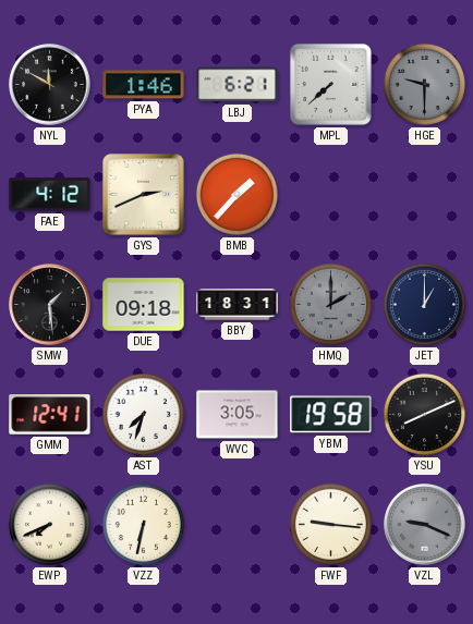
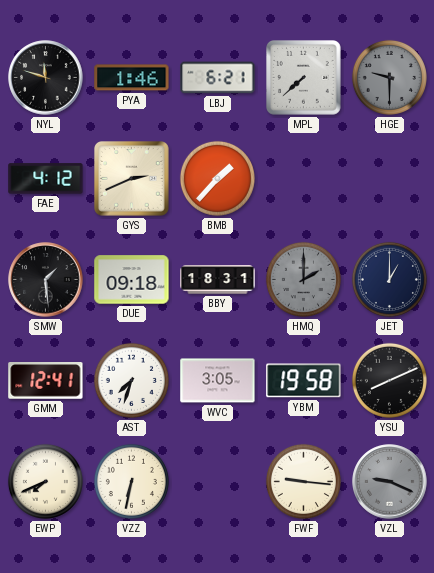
NYL: 11:50 -> 11:48 (46, 78)
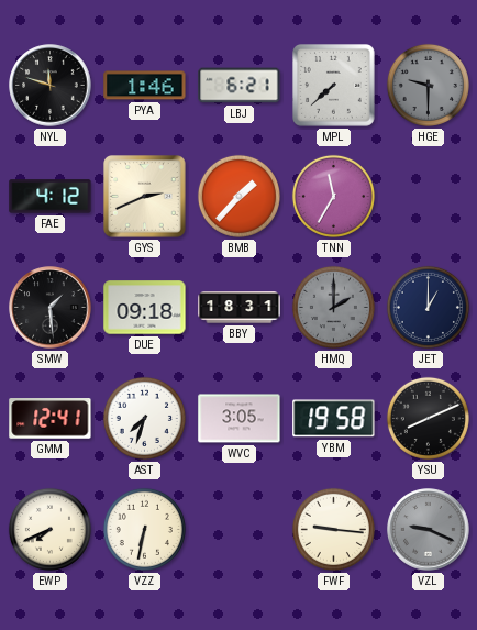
TNN: none -> 11:35 (333, 196)
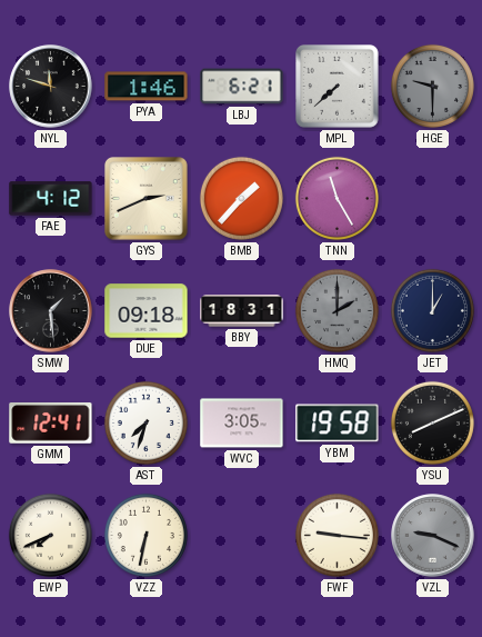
TNN: 11:35 -> 11:25 (337, 198)
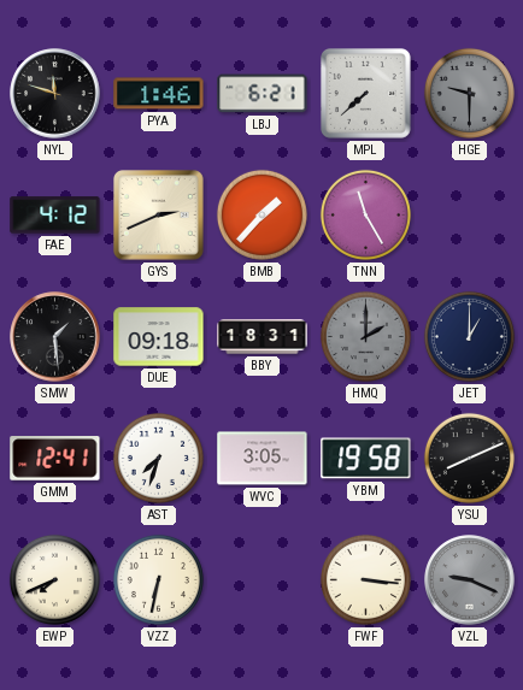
FWF: 9:16 -> 3:16 (365, 579)
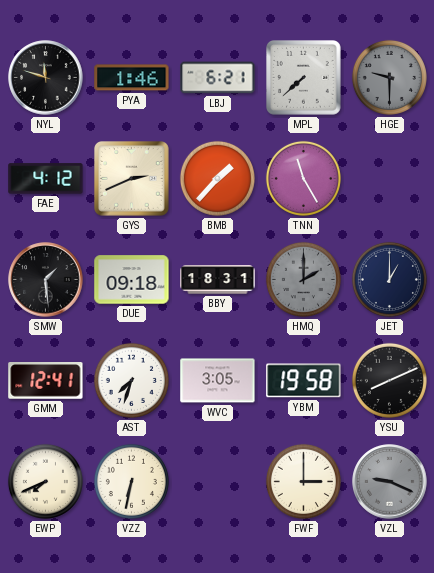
FWF: 3:16 -> 3:00 (303, 481)
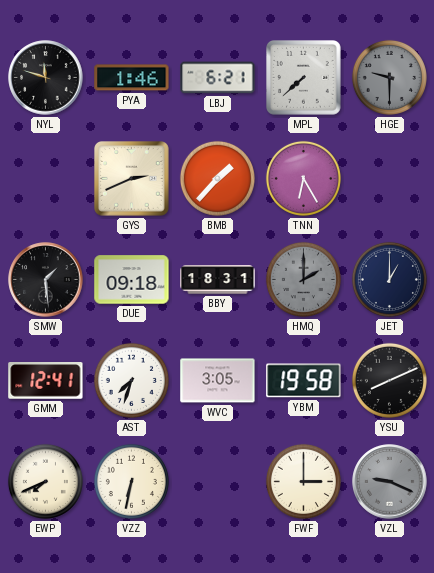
FAE: 4:12 -> none (46, 179)
TNN: 11:25 -> 6:25 (303, 178)
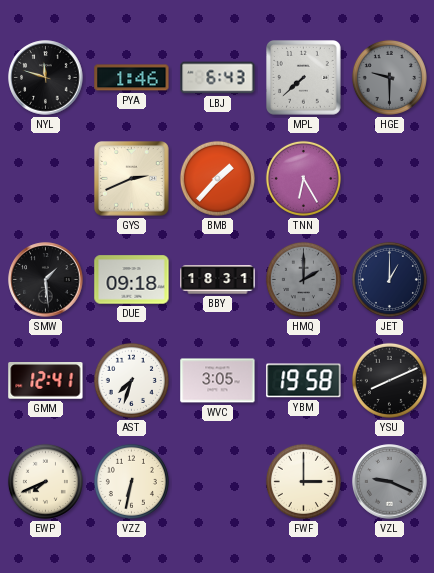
LBJ: 6:21 -> 6:43 (218, 78)
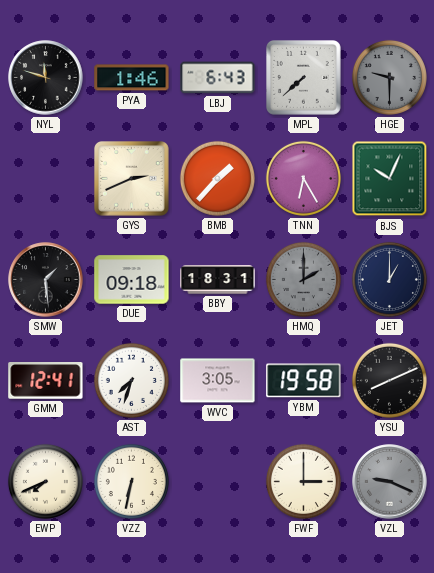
BJS: none -> 10:04 (390, 179)
